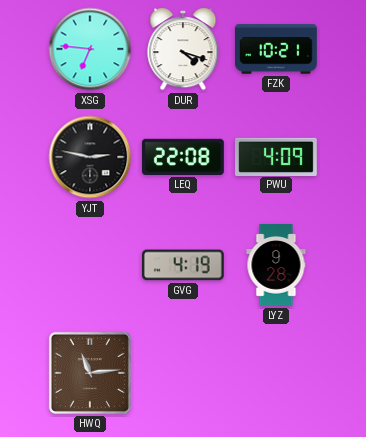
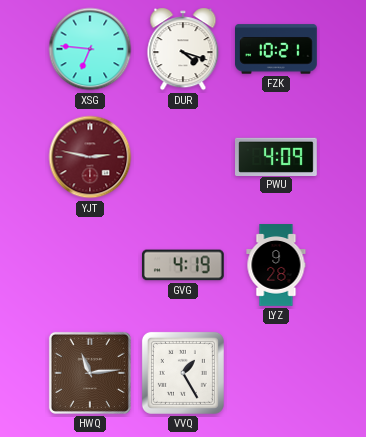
YJT dial: black -> burgundy (90, 157)
LEQ: 22:08 -> none (183, 157)
VVQ: none -> 1:25 (183, 373)
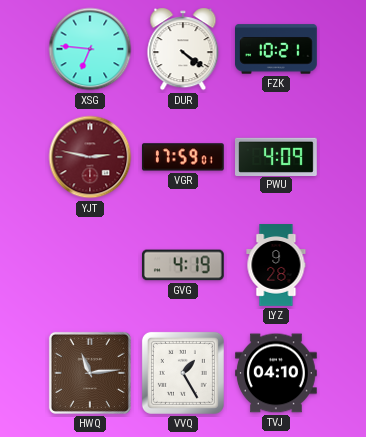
DUR: 4:18 -> 4:21 (183, 49)
VGR: none -> 17:59 (183, 157)
TVJ: none -> 04:10 (277, 373)
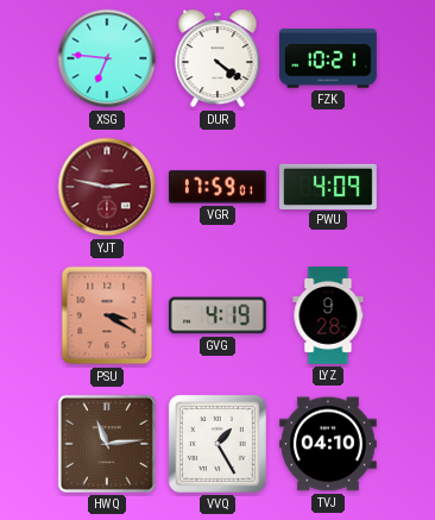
PSU: none -> 3:20 (107, 315)
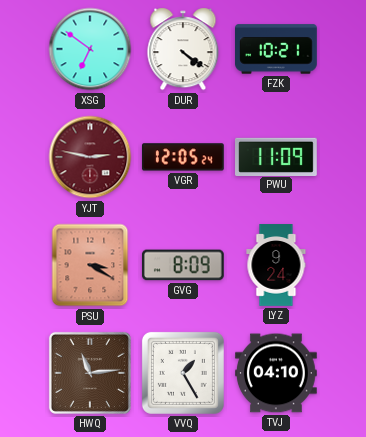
XSG: 6:46 -> 6:51 (90, 49)
VGR: 17:59 -> 12:05 (183, 157)
PWU: 4:09 -> 11:09 (277, 156)
GVG: 4:19 -> 8:09 (183, 265)
LYZ: 9:28 -> 9:24 (276, 265)
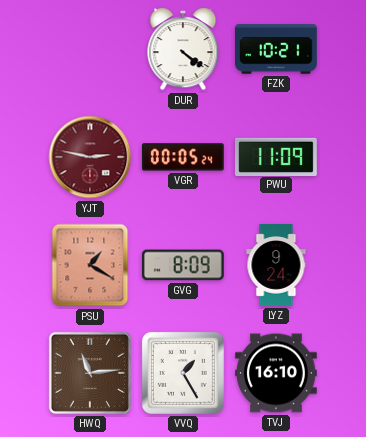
XSG: 6:51 -> none (90, 49)
VGR: 12:05 -> 00:05 (183, 157)
PSU: 3:20 -> 1:20 (90, 265)
TVJ: 04:10 -> 16:10 (277, 373)
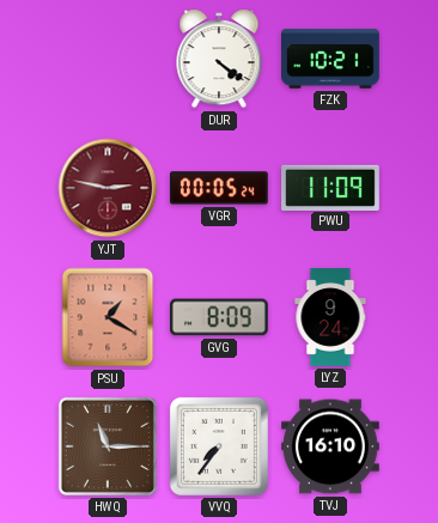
HWQ: 11:14 -> 11:15 (108, 446)
VVQ: 1:25 -> 7:36 (219, 446)
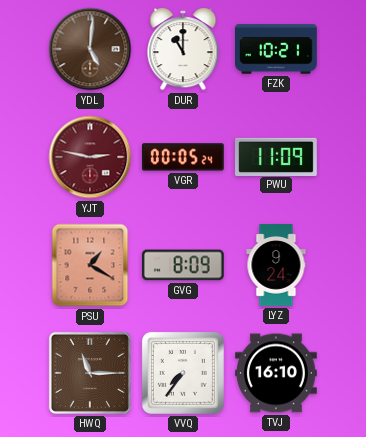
YDL: none -> 5:01 (90, 49)
DUR: 4:21 -> 11:00 (183, 49)
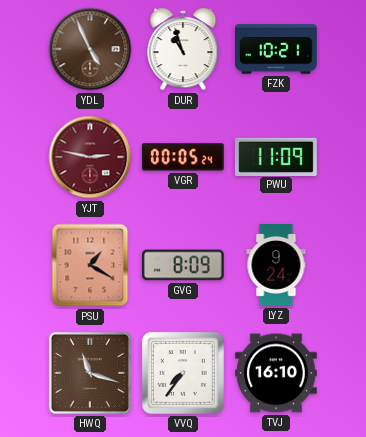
YDL: 5:01 -> 4:56 (90, 49)
DUR: 11:00 -> 10:57 (183, 49)
HWQ: 11:15 -> 11:18 (90, 373)
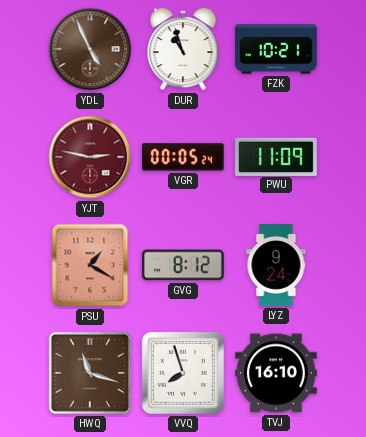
GVG: 8:09 -> 8:12 (183, 265)
VVQ: 7:36 -> 7:57 (183, 373)
